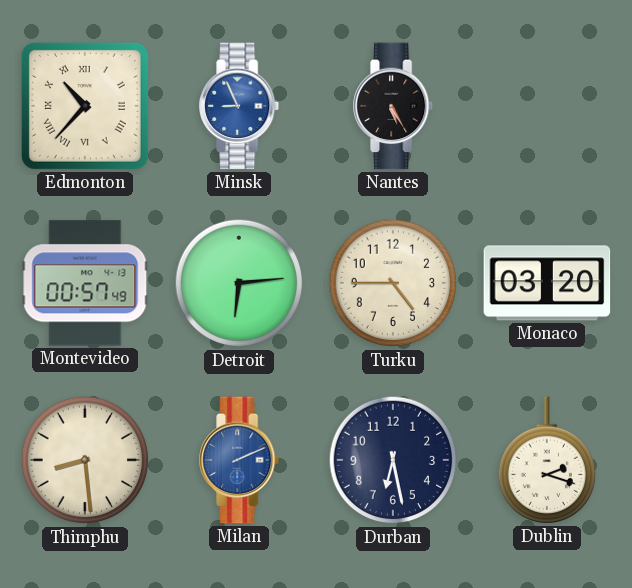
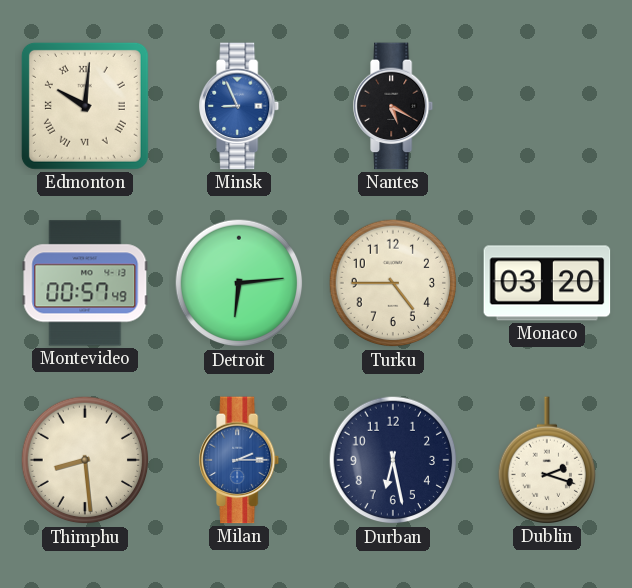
Edmonton: 10:37 -> 10:01 (85, 106)
Nantes: 5:25 -> 5:20 (394, 106)
Milan: 2:11 -> 2:15 (240, 460)
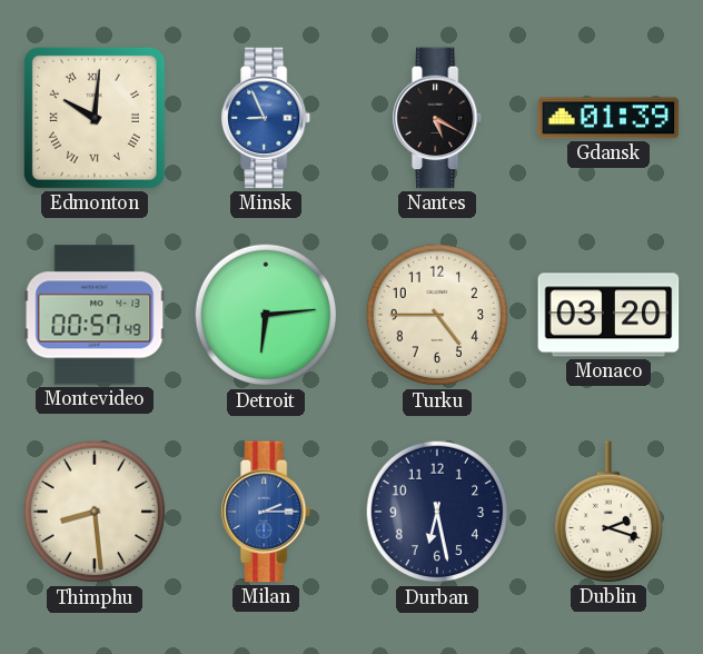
Gdansk: none -> 01:39 (608, 118)
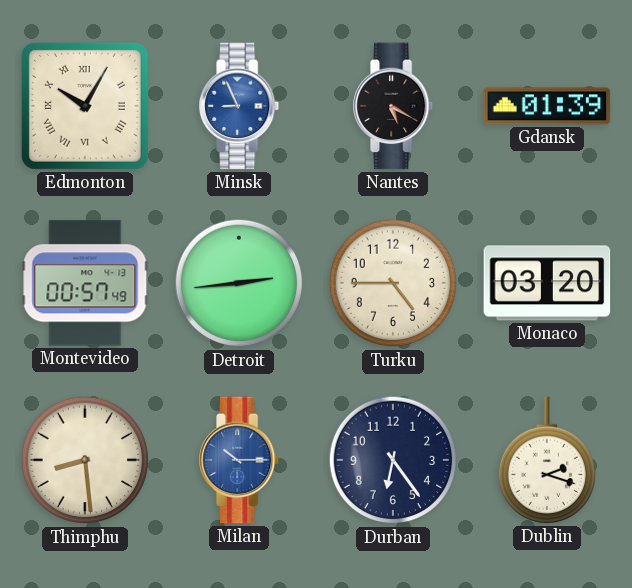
Edmonton: 10:01 -> 10:05 (85, 106)
Detroit: 6:14 -> 2:44 (239, 283)
Milan: 2:15 -> 10:15 (240, 460)
Durban: 6:28 -> 6:24 (393, 460)
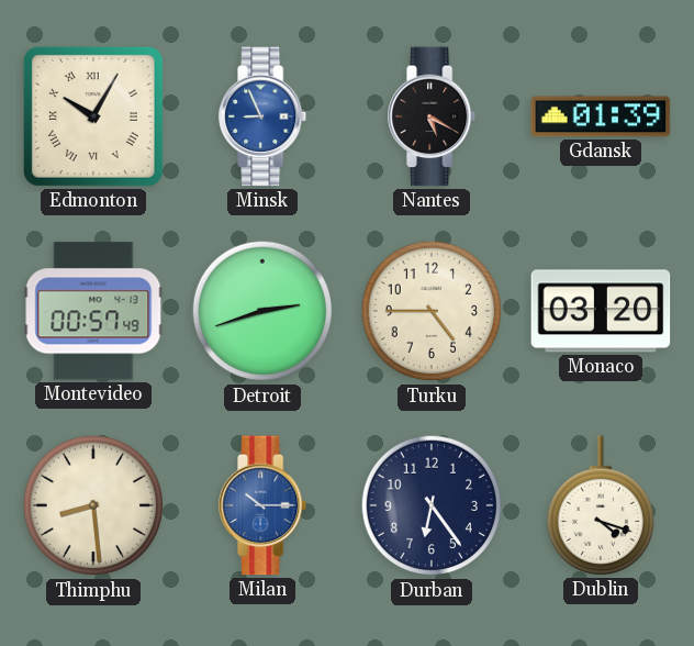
Detroit: 2:44 -> 2:42 (262, 311)
Dublin: 2:18 -> 4:18 (600, 505)
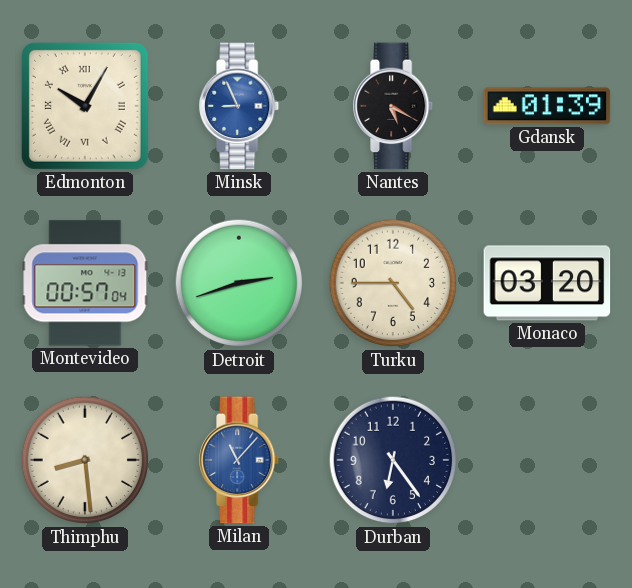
Montevideo: 00:57:49 -> 00:57:04 (85, 283)
Milan: 10:15 -> 11:07 (240, 460)
Dublin: 4:18 -> none (600, 505)
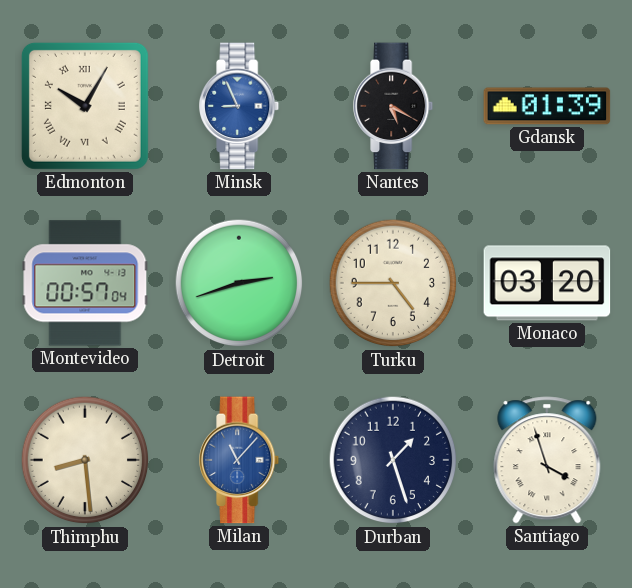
Durban: 6:24 -> 1:27 (393, 460)
Santiago: none -> 3:57 (547, 460)
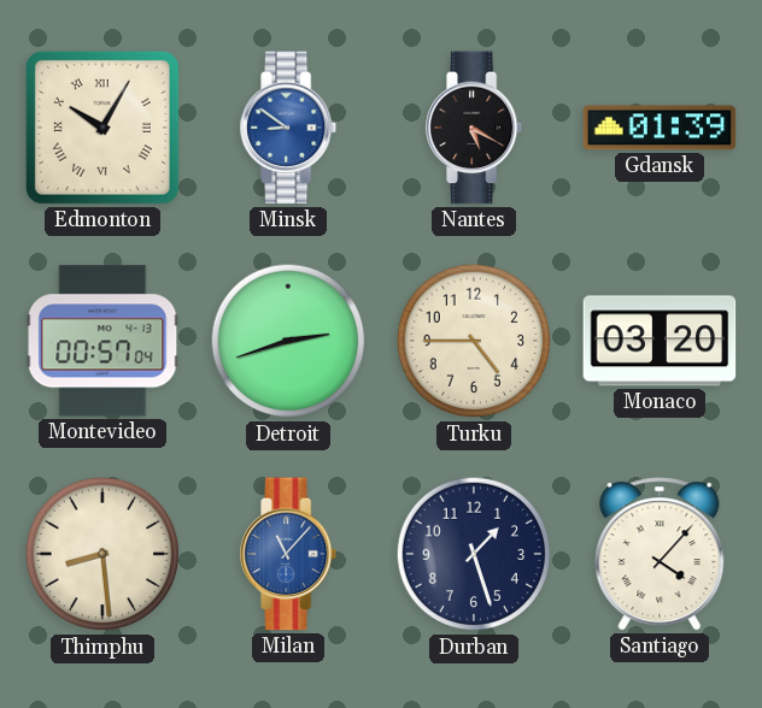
Minsk: 8:56 -> 8:51 (289, 128)
Santiago: 3:57 -> 4:07 (660, 554)
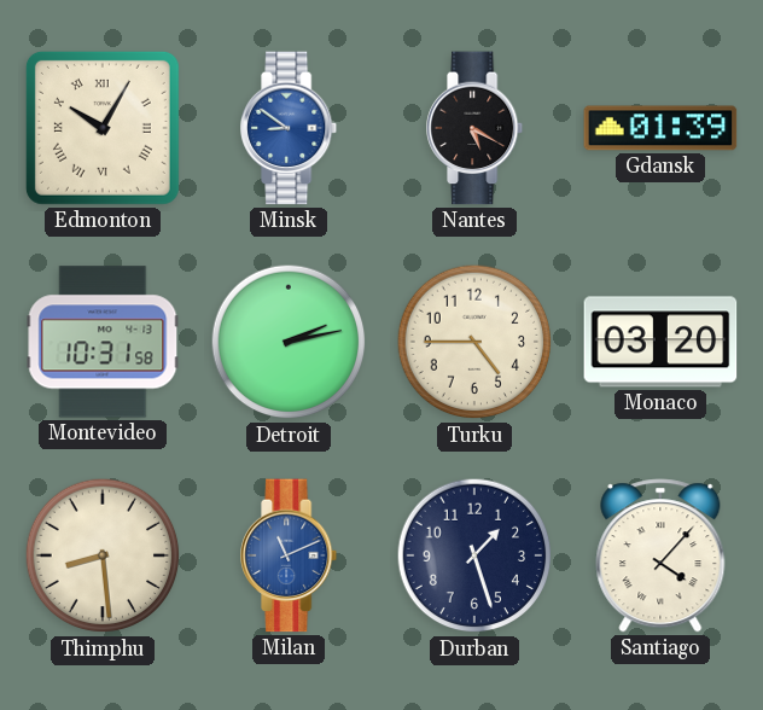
Montevideo: 00:57 -> 10:31 (103, 342)
Detroit: 2:42 -> 2:13 (289, 342)
Milan: 11:07 -> 11:11 (290, 555)
